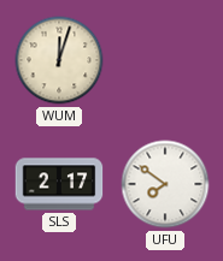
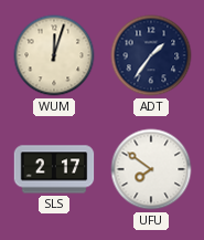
ADT: none -> 1:36 (151, 55)
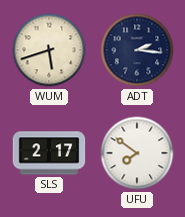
WUM: 12:03 -> 5:42 (49, 50)
ADT: 1:36 -> 2:16 (137, 50)
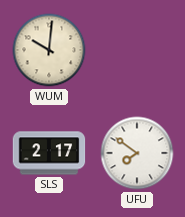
WUM: 5:42 -> 10:01 (49, 50)
ADT: 2:16 -> none (137, 50)
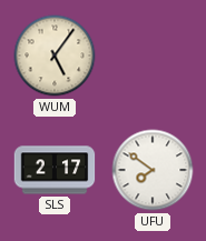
WUM: 10:01 -> 5:06 (55, 56)
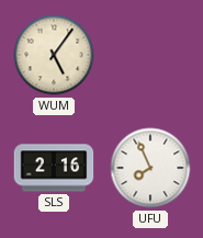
SLS: 2:17 -> 2:16 (54, 168)
UFU: 7:51 -> 7:56 (150, 168)
